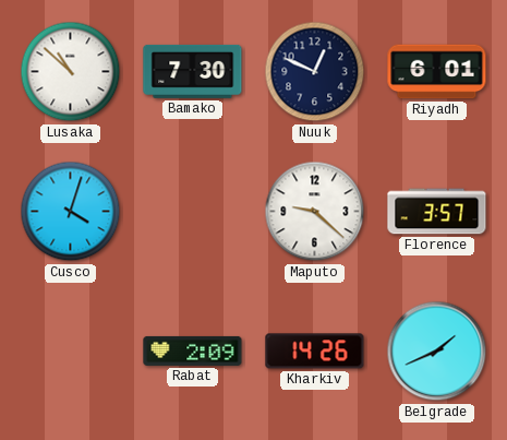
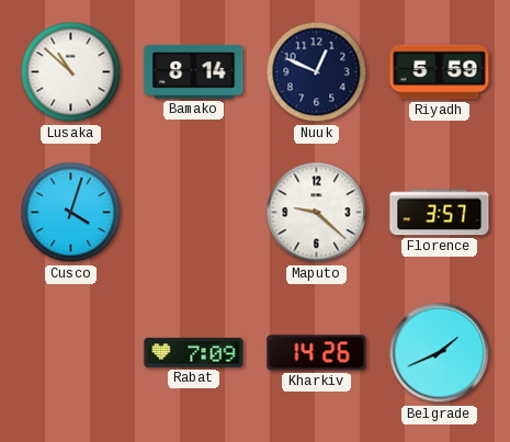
Bamako: 7:30 -> 8:14 (194, 71)
Riyadh: 6:01 -> 5:59 (440, 72)
Rabat: 2:09 -> 7:09 (194, 352)
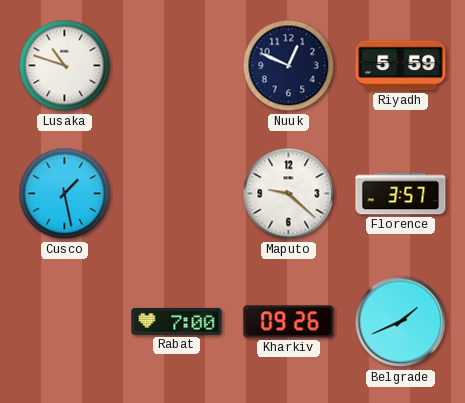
Lusaka: 10:52 -> 10:48 (65, 66)
Bamako: 8:14 -> none (194, 71)
Cusco: 4:03 -> 1:28 (65, 194)
Rabat: 7:09 -> 7:00 (177, 321)
Kharkiv: 14:26 -> 09:26 (289, 322)
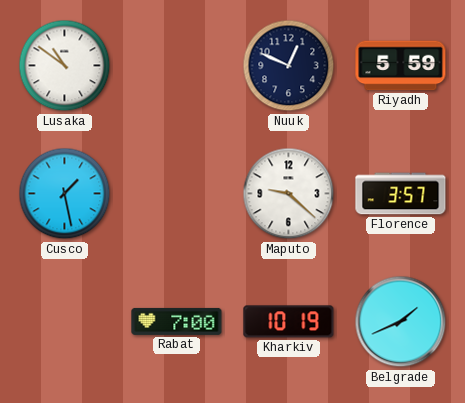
Lusaka: 10:48 -> 10:51 (65, 66)
Kharkiv: 09:26 -> 10:19 (289, 322)
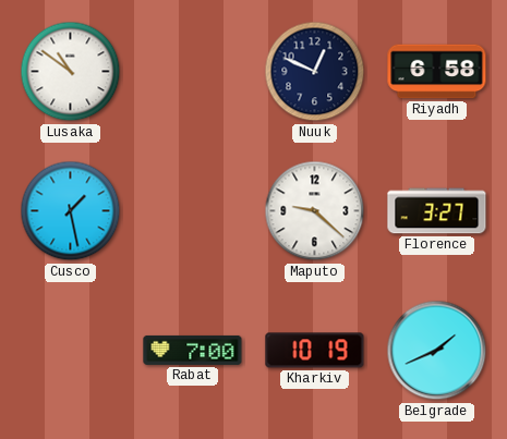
Riyadh: 5:59 -> 6:58 (437, 72)
Florence: 3:57 -> 3:27 (437, 211)
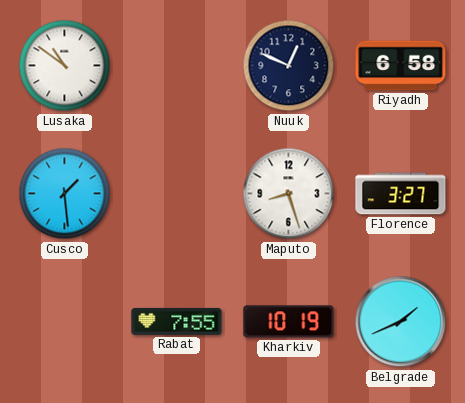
Cusco: 1:28 -> 1:29 (65, 194)
Maputo: 9:22 -> 8:27 (289, 194)
Rabat: 7:00 -> 7:55 (177, 321)
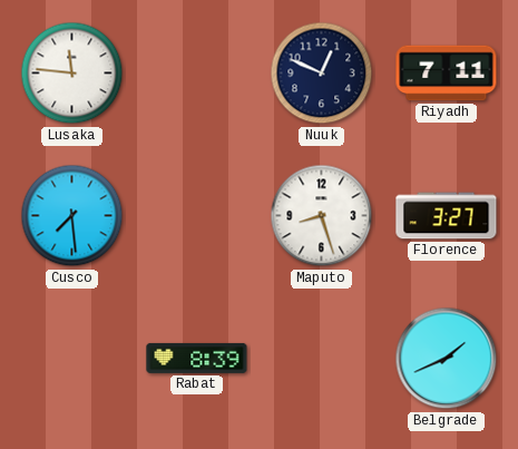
Lusaka: 10:51 -> 11:46 (72, 74)
Riyadh: 6:58 -> 7:11 (447, 74)
Cusco: 1:29 -> 7:29 (72, 216)
Rabat: 7:55 -> 8:39 (197, 358)
Kharkiv: 10:19 -> none (289, 322)
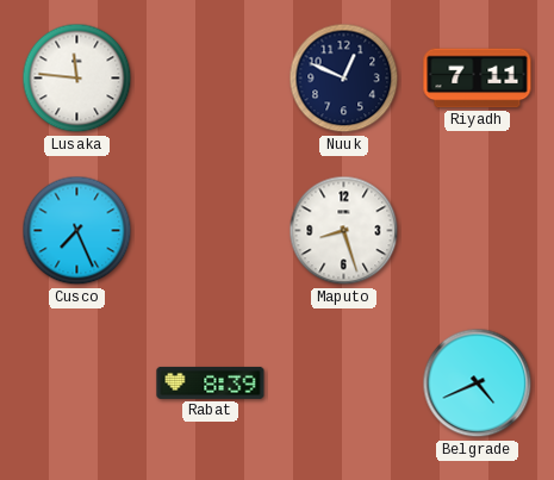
Cusco: 7:29 -> 7:26 (77, 231)
Florence: 3:27 -> none (447, 216)
Belgrade: 1:41 -> 4:41 (478, 384)
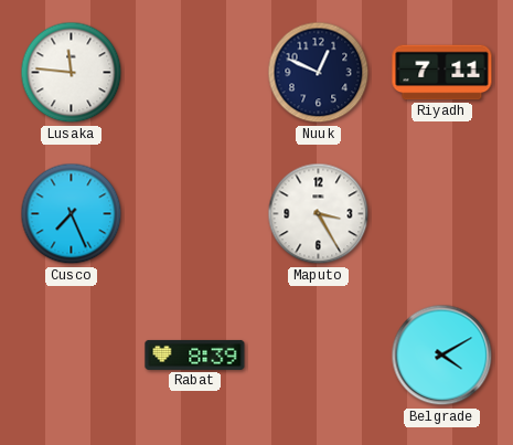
Maputo: 8:27 -> 3:25 (319, 214)
Belgrade: 4:41 -> 4:10 (442, 356)
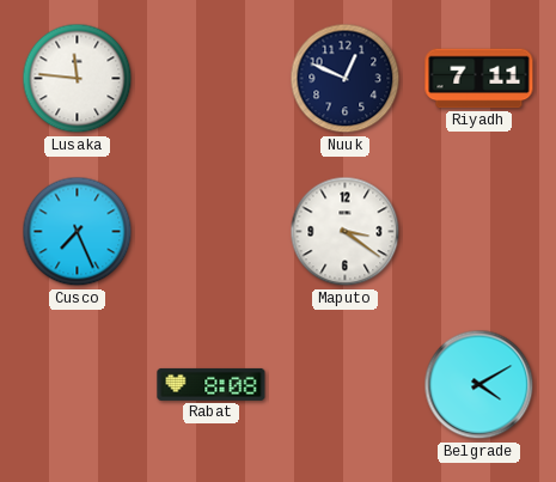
Maputo: 3:25 -> 3:21 (346, 232)
Rabat: 8:39 -> 8:08 (212, 384)
